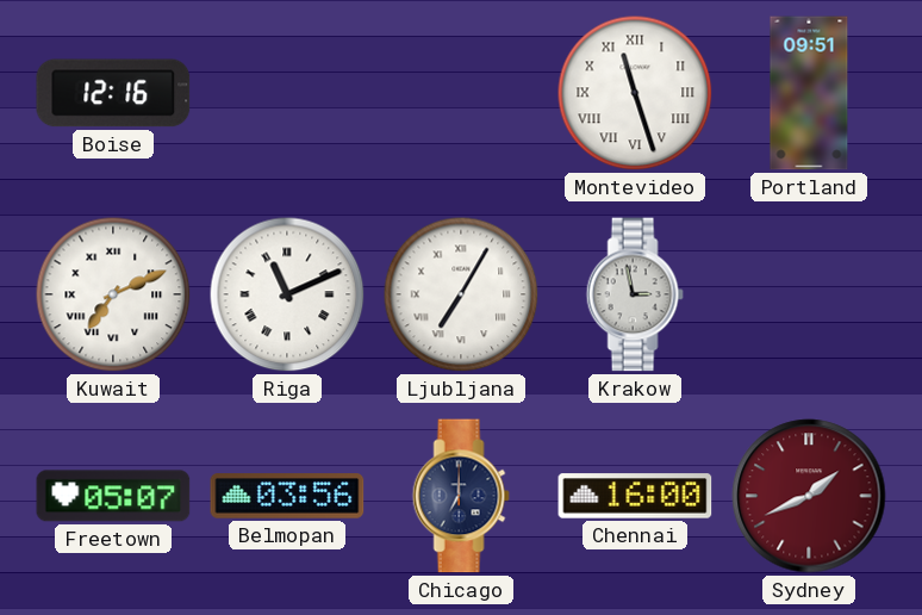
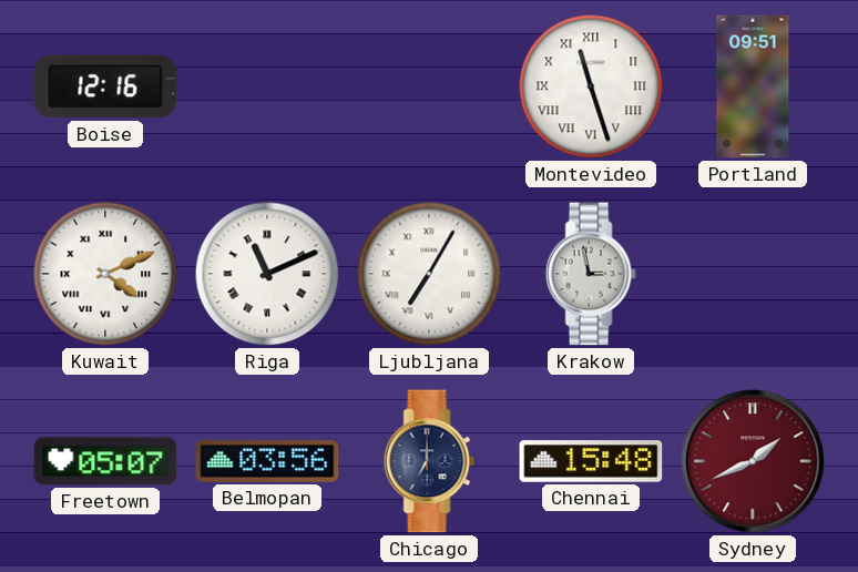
Kuwait: 7:11 -> 4:11 (105, 274)
Chennai: 16:00 -> 15:48 (591, 461)
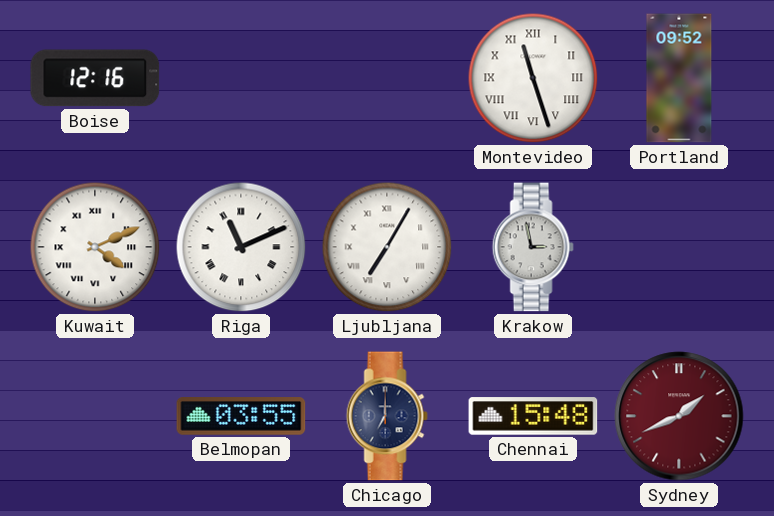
Portland: 09:51 -> 09:52 (679, 78)
Freetown: 05:07 -> none (105, 461)
Belmopan: 03:56 -> 03:55 (241, 416)
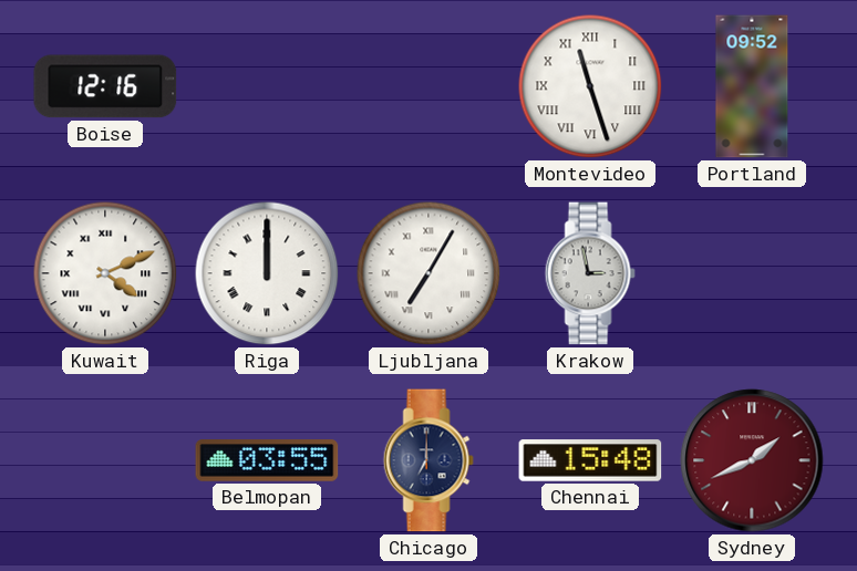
Riga: 11:11 -> 12:00 (267, 273)
